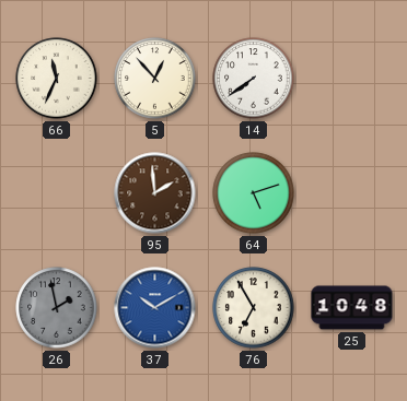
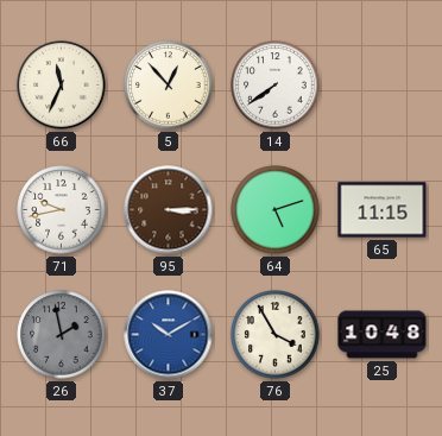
71: none -> 9:43 (62, 210)
95: 1:59 -> 3:15 (169, 210)
65: none -> 11:15 (383, 210)
76: 6:55 -> 3:55 (276, 335)
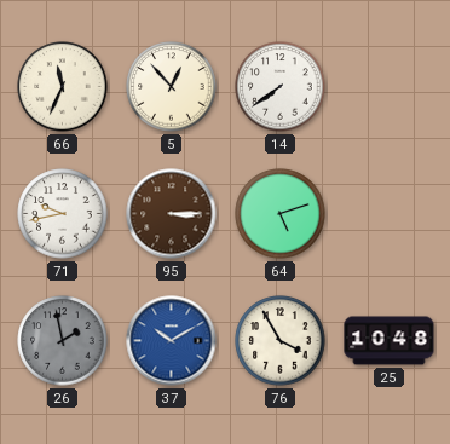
65: 11:15 -> none (383, 210)
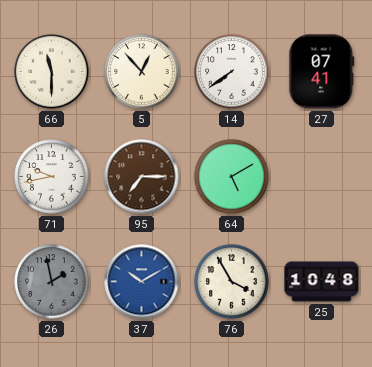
66: 11:34 -> 11:30 (52, 72)
27: none -> 07:41 (322, 72)
95: 3:15 -> 7:15 (142, 177)
64: 5:12 -> 5:10 (232, 177)
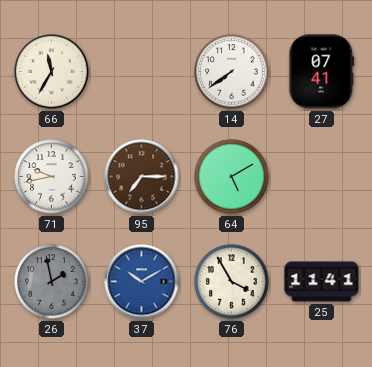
66: 11:30 -> 11:35 (52, 72)
5: 12:53 -> none (142, 72)
25: 10:48 -> 11:41 (322, 282)
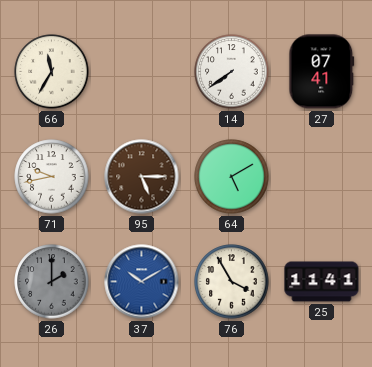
95: 7:15 -> 5:15 (142, 177)
26: 1:58 -> 2:00 (52, 282)
